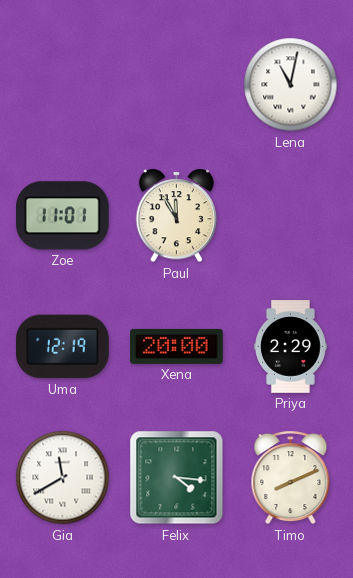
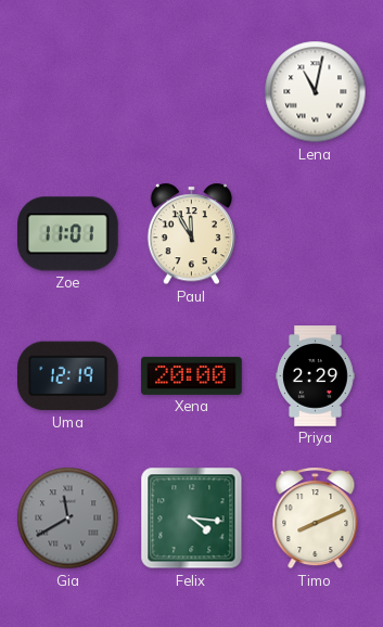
Gia dial: white -> grey (68, 519)
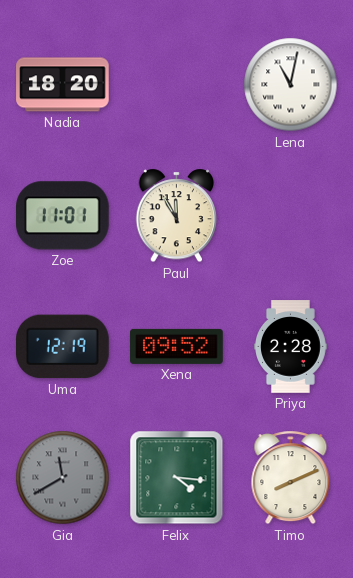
Nadia: none -> 18:20 (63, 85)
Xena: 20:00 -> 09:52 (177, 346)
Priya: 2:29 -> 2:28 (291, 347)
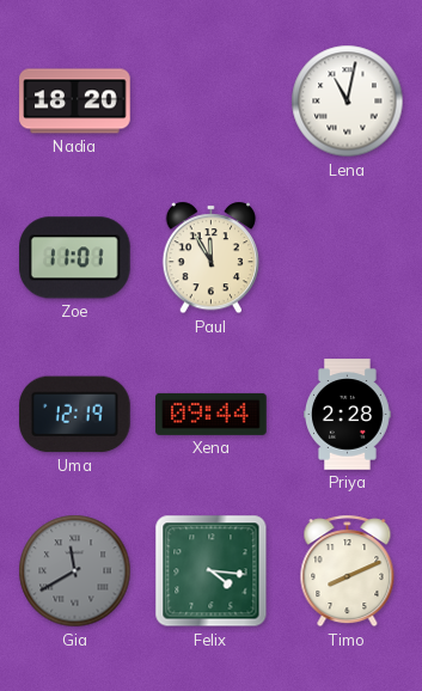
Xena: 09:52 -> 09:44 (212, 414)
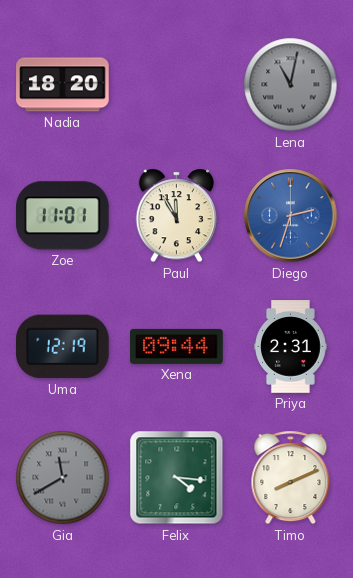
Lena dial: white -> grey (291, 85)
Diego: none -> 2:33 (291, 216)
Priya: 2:28 -> 2:31 (291, 347)
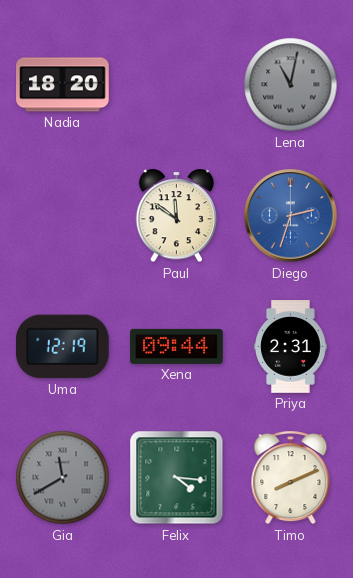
Zoe: 11:01 -> none (63, 216)
Paul: 11:55 -> 11:51 (177, 216)
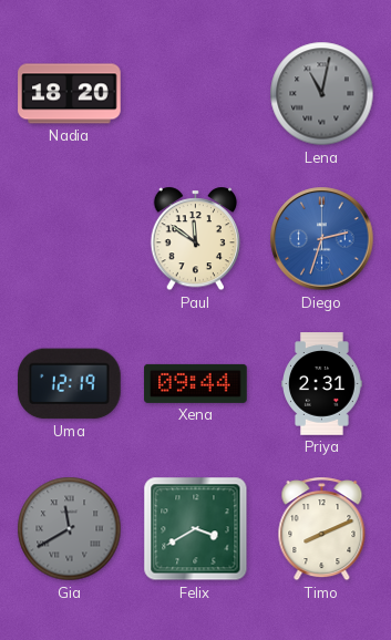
Felix: 4:16 -> 3:40 (196, 529)
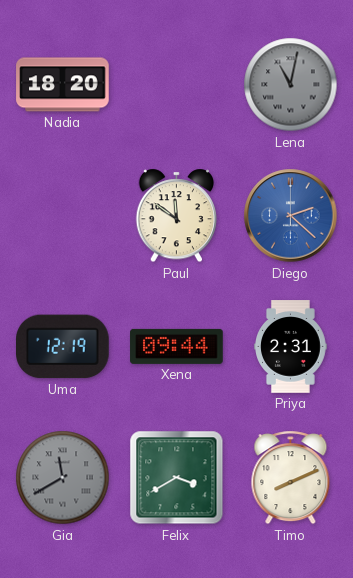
Diego: 2:33 -> 2:22 (291, 216)
